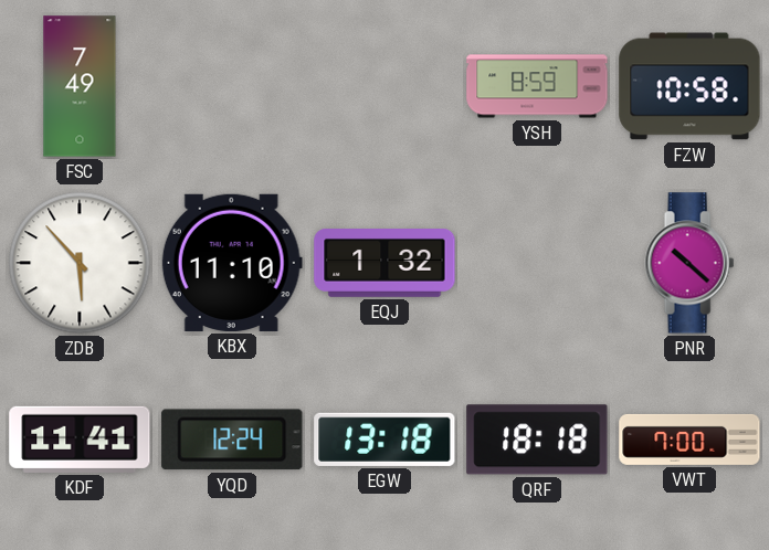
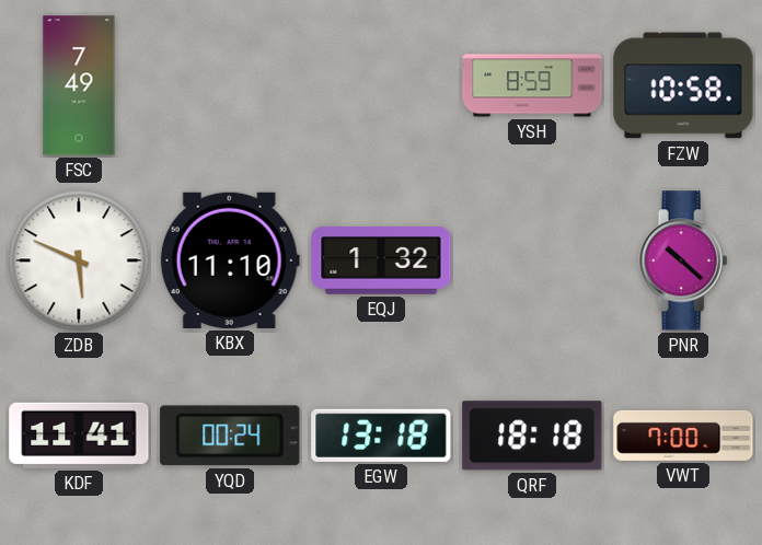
ZDB: 5:53 -> 5:49 (79, 260)
YQD: 12:24 -> 00:24 (230, 436)
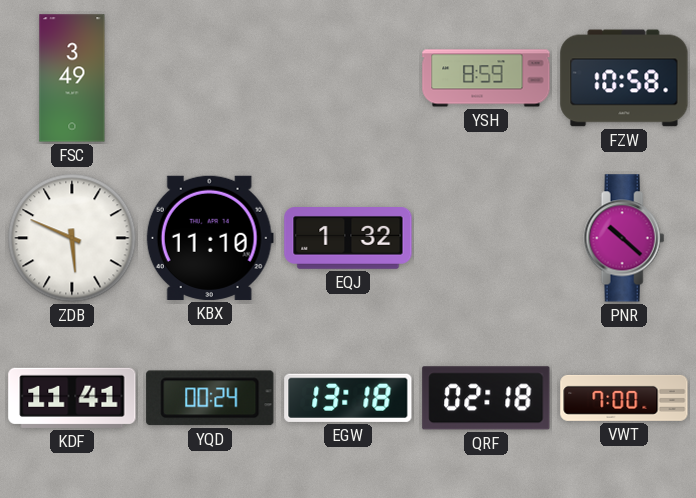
FSC: 7:49 -> 3:49 (72, 78)
QRF: 18:18 -> 02:18 (486, 398)
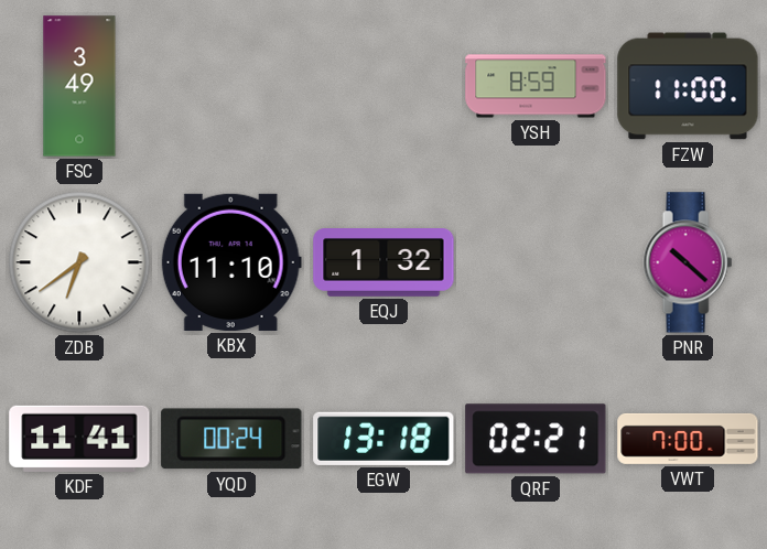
FZW: 10:58 -> 11:00 (688, 86)
ZDB: 5:49 -> 6:39 (79, 262)
QRF: 02:18 -> 02:21 (536, 439)
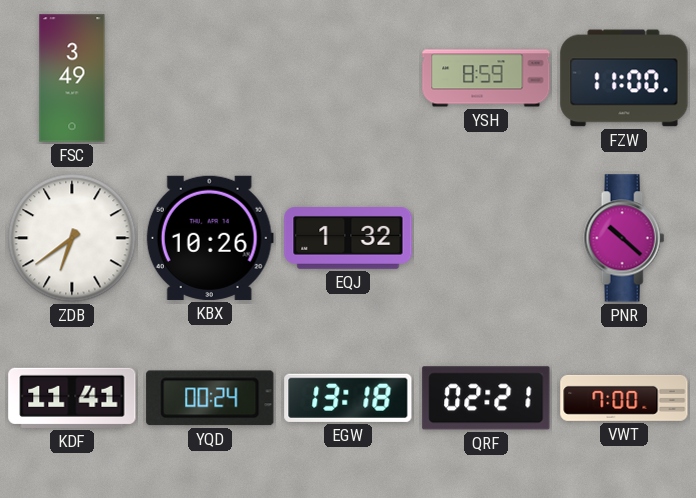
KBX: 11:10 -> 10:26 (210, 238)
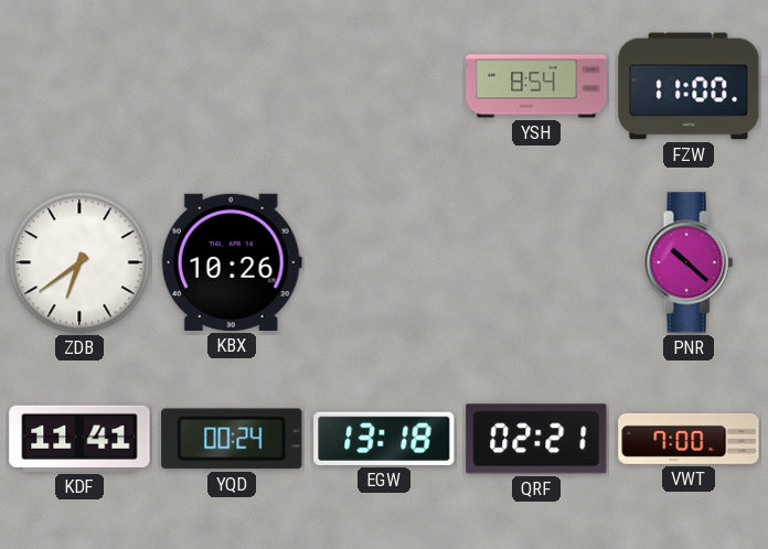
FSC: 3:49 -> none (72, 78)
YSH: 8:59 -> 8:54 (536, 86)
EQJ: 1:32 -> none (348, 239)
